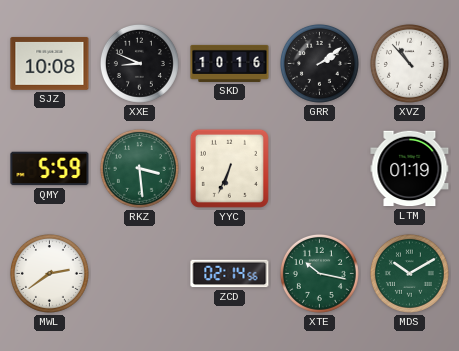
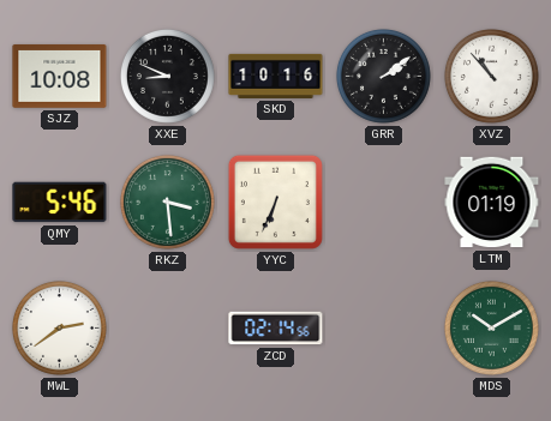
QMY: 5:59 -> 5:46 (60, 203)
XTE: 10:17 -> none (319, 273)
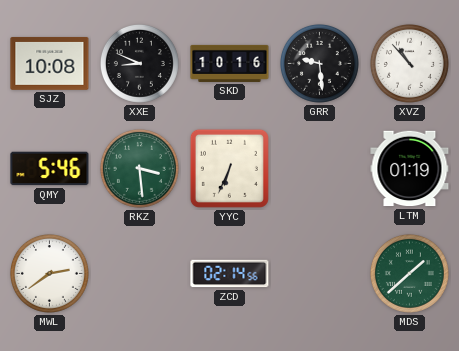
GRR: 2:09 -> 9:29 (319, 63)
MDS: 10:10 -> 1:38 (409, 273)
